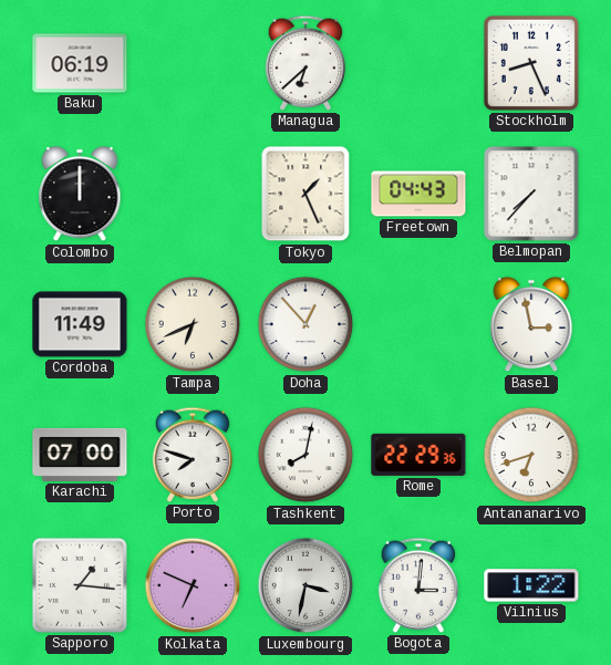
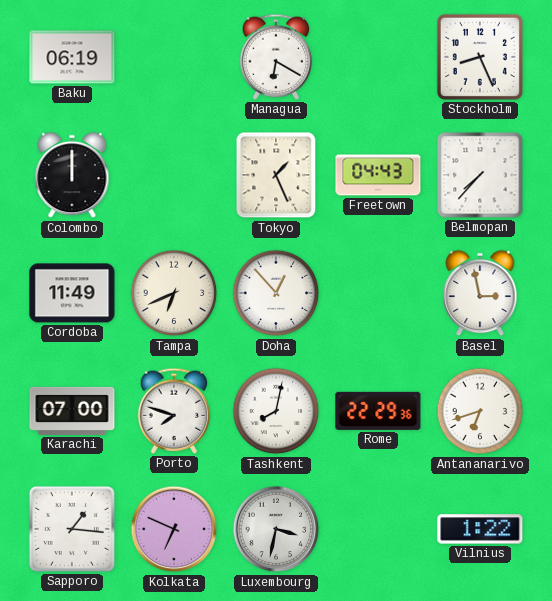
Managua: 6:38 -> 6:20 (276, 57)
Bogota: 3:01 -> none (418, 585)
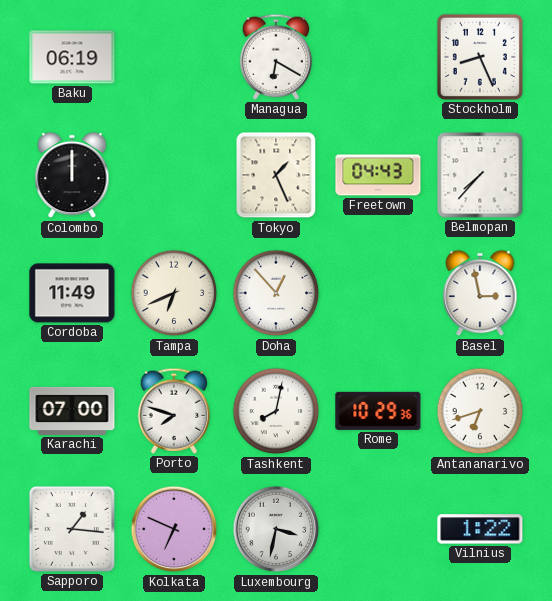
Rome: 22:29 -> 10:29 (378, 411)
